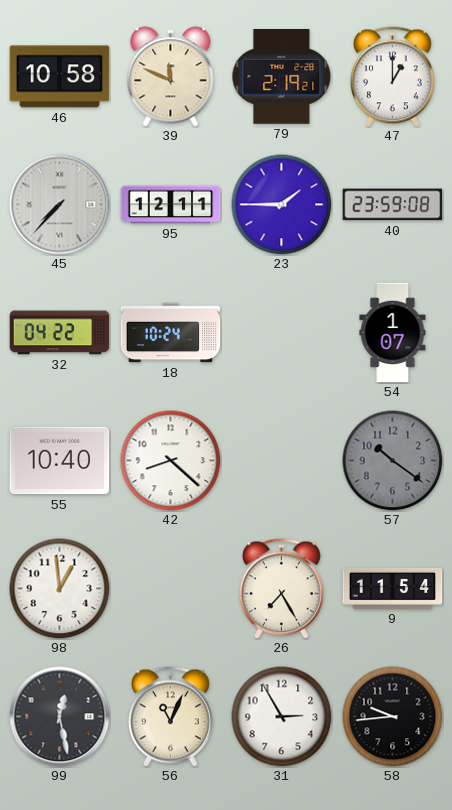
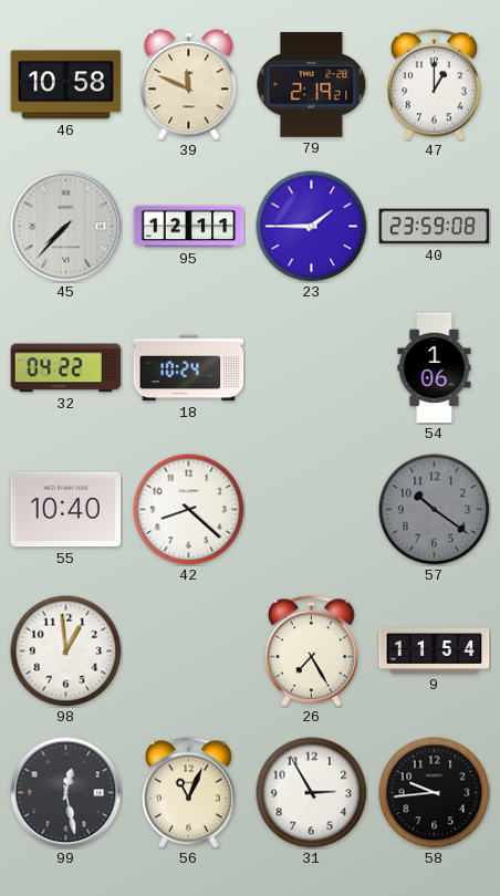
54: 1:07 -> 1:06 (435, 368)
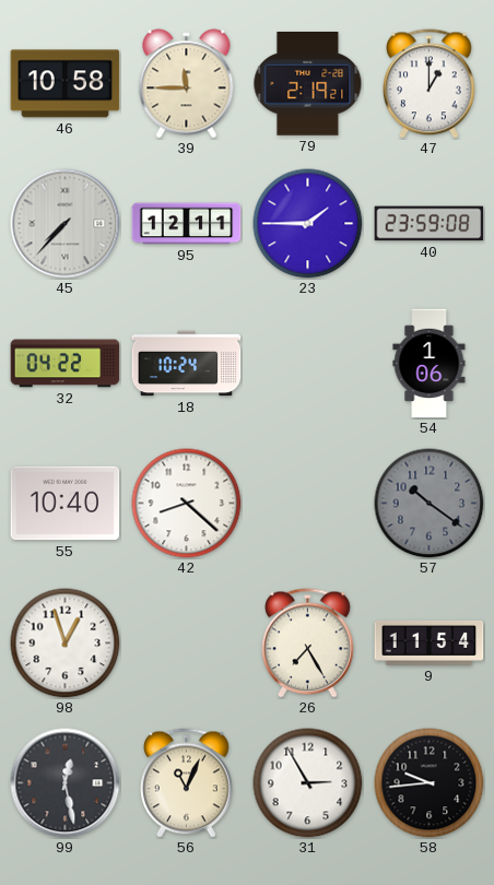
39: 11:49 -> 11:45 (187, 84)
98: 12:59 -> 12:57 (66, 644)
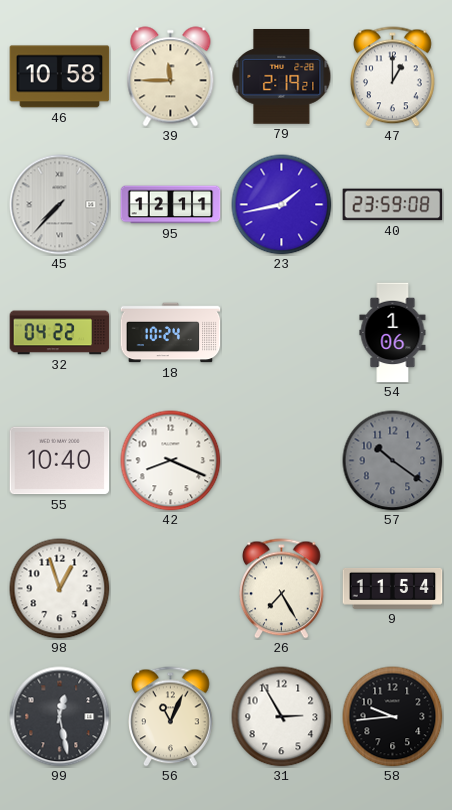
23: 1:45 -> 1:43 (282, 205)
42: 8:22 -> 8:19 (171, 461)
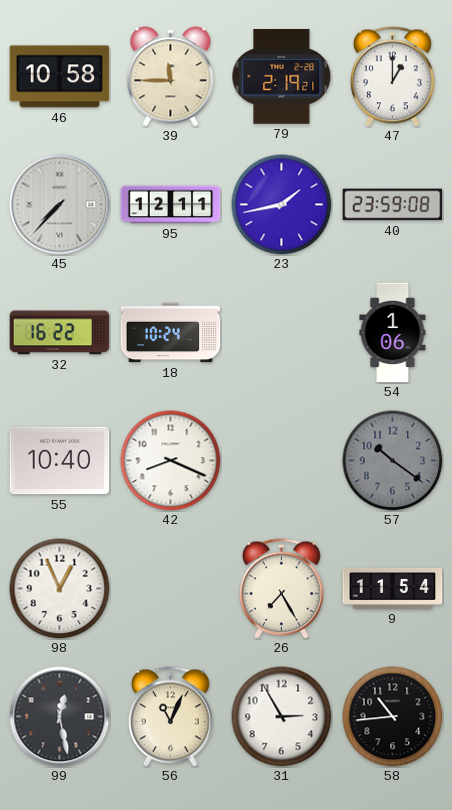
32: 04:22 -> 16:22 (60, 333)
98: 12:57 -> 12:56 (60, 589)
58: 9:44 -> 10:44 (393, 717)
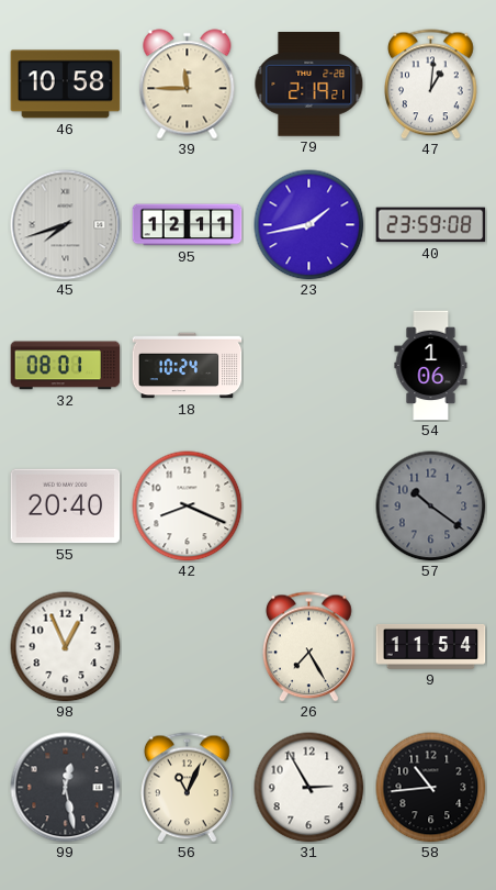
47: 1:00 -> 1:01 (431, 85)
45: 7:37 -> 7:42 (66, 225)
32: 16:22 -> 08:01 (66, 366)
55: 10:40 -> 20:40 (66, 507)
